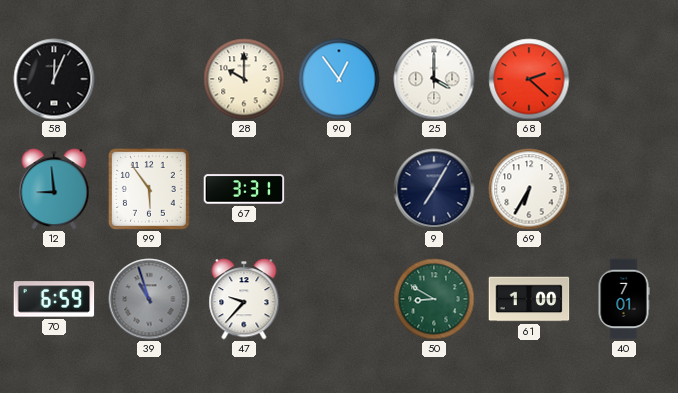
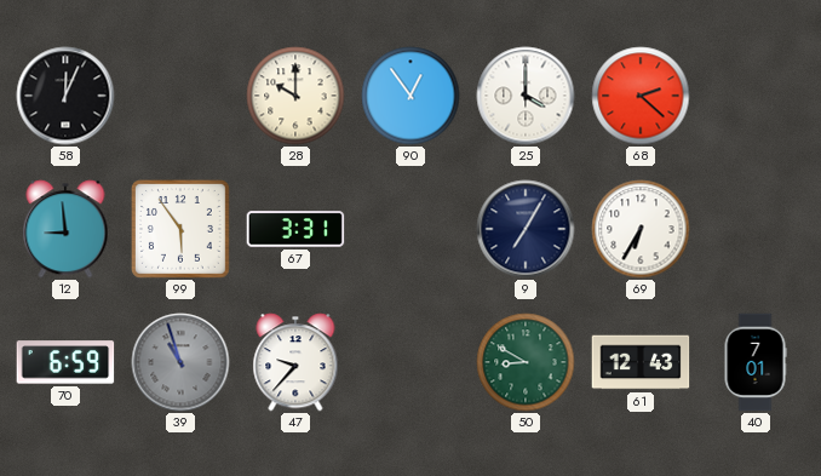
61: 1:00 -> 12:43 (641, 362)
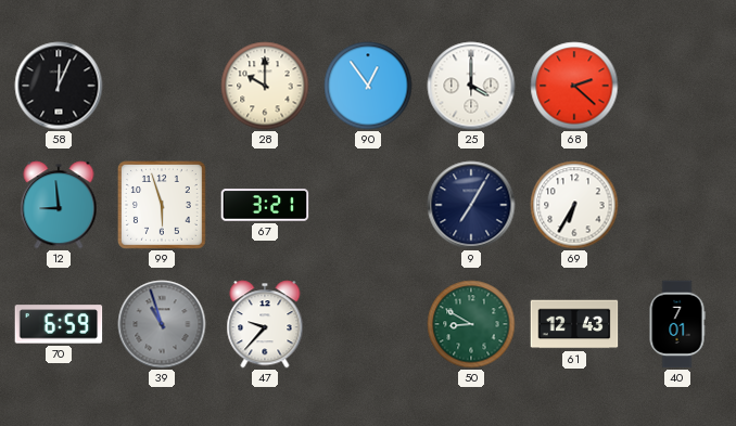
99: 5:54 -> 5:57 (162, 205)
67: 3:31 -> 3:21 (265, 205)
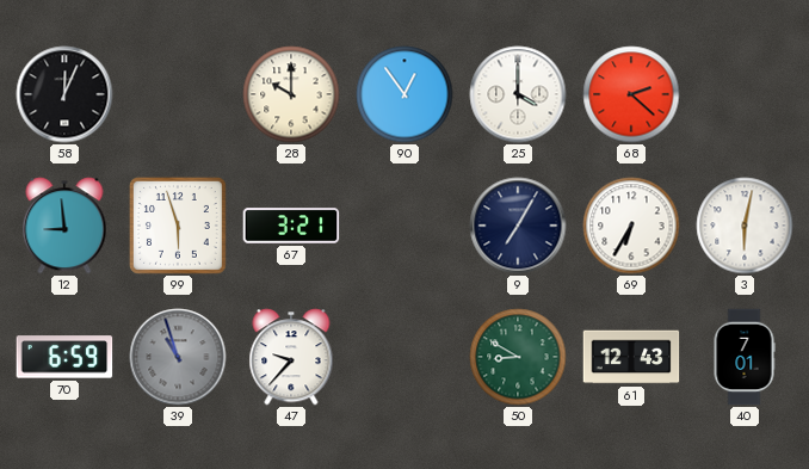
3: none -> 6:02 (745, 226)
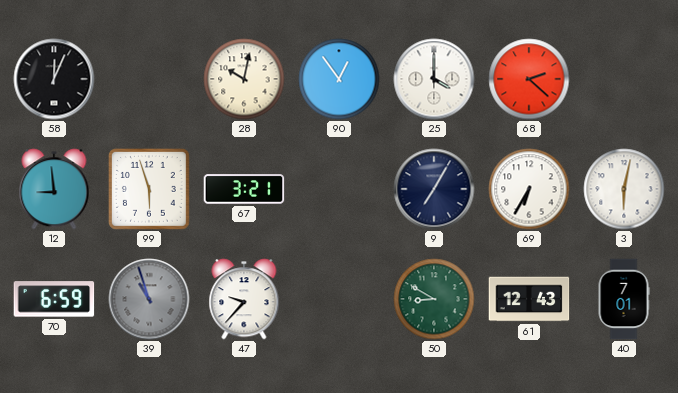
28: 10:00 -> 10:02 (244, 79)
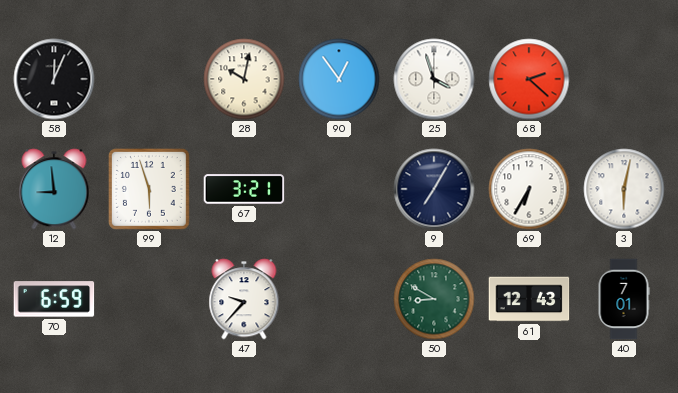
25: 4:00 -> 3:57 (434, 79)
39: 10:57 -> none (149, 299)
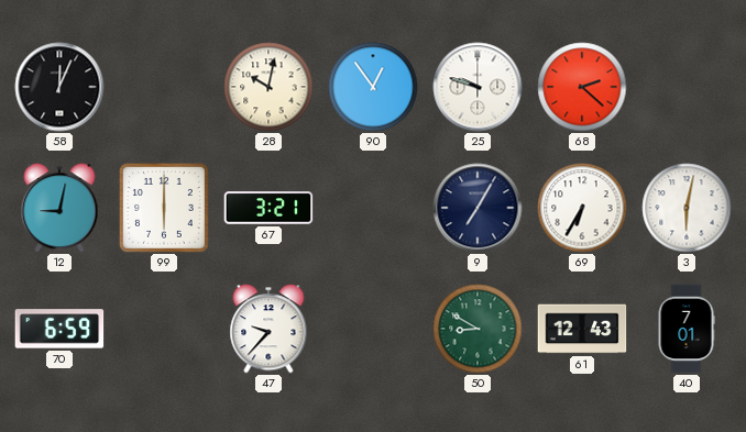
25: 3:57 -> 9:48 (478, 87)
12: 8:59 -> 9:02 (59, 208)
99: 5:57 -> 6:00 (164, 208)
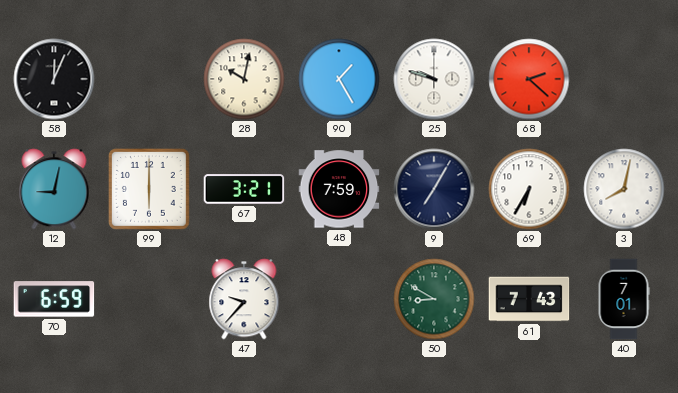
90: 12:54 -> 1:25 (339, 79)
48: none -> 7:59 (339, 189)
3: 6:02 -> 8:02 (624, 189)
61: 12:43 -> 7:43 (529, 299)
